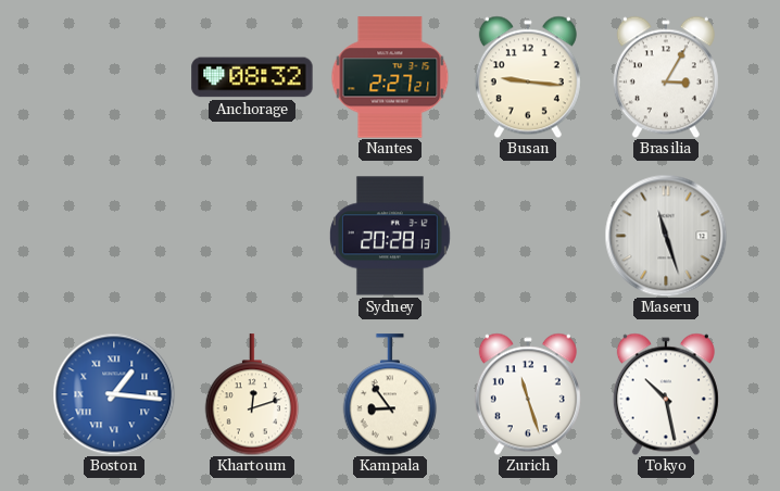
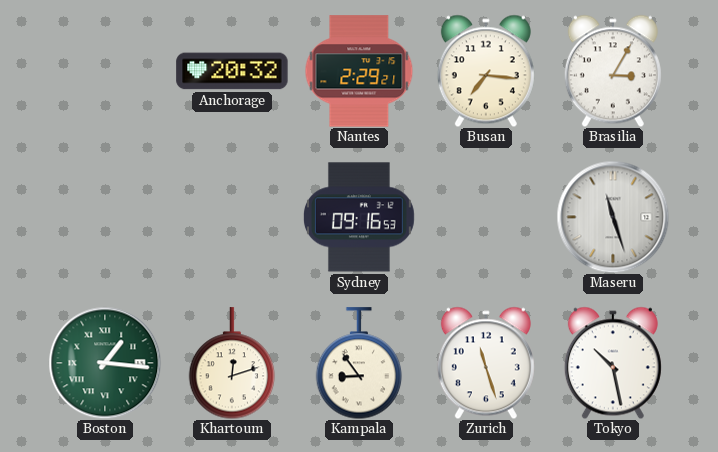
Anchorage: 08:32 -> 20:32 (232, 71)
Nantes: 2:27 -> 2:29 (359, 71)
Busan: 9:16 -> 7:16 (486, 71)
Sydney: 20:28 -> 09:16 (359, 217)
Boston dial: blue -> green (105, 363)
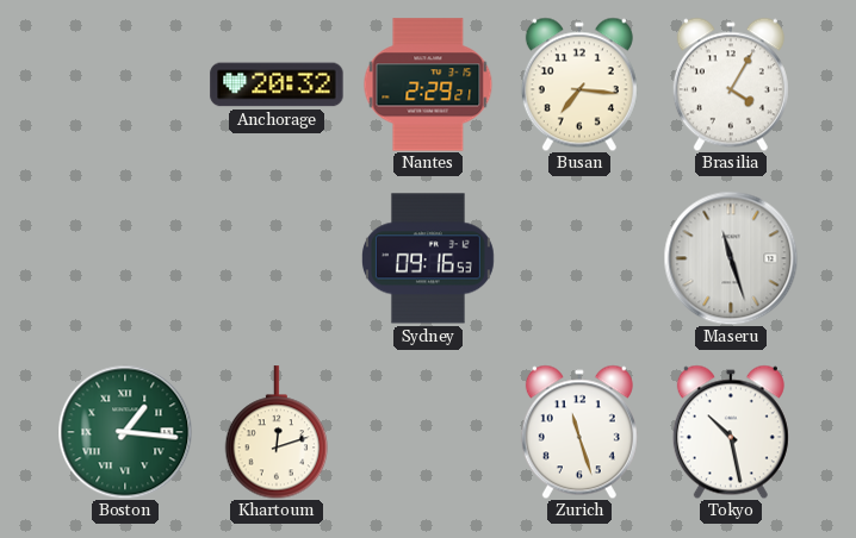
Brasilia: 3:05 -> 4:05 (731, 85)
Kampala: 8:54 -> none (359, 363)
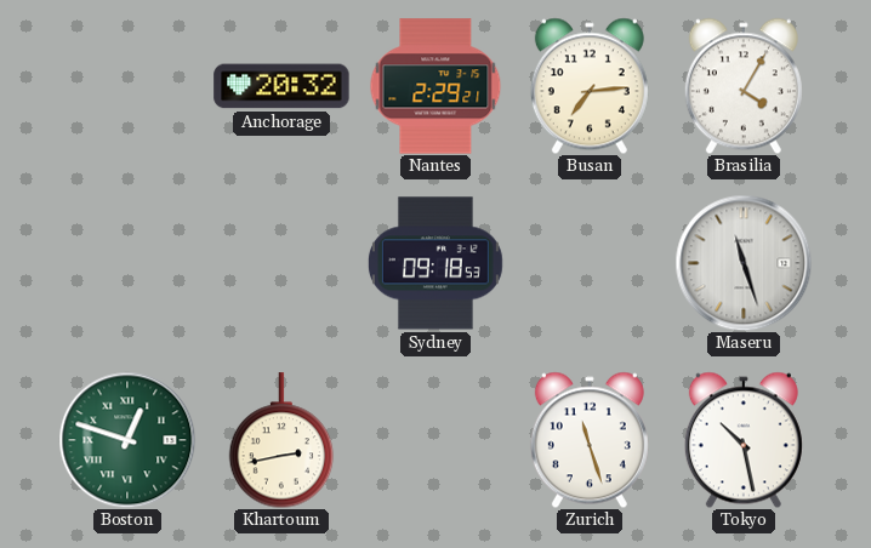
Busan: 7:16 -> 7:14 (590, 86)
Sydney: 09:16 -> 09:18 (435, 263)
Boston: 1:16 -> 12:48 (127, 440)
Khartoum: 12:12 -> 2:43 (281, 440)
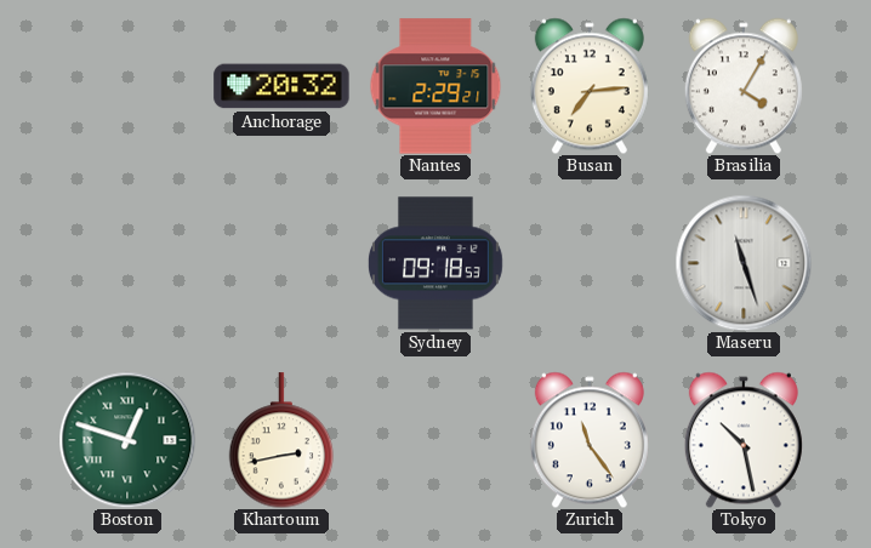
Zurich: 11:27 -> 11:24 (590, 440)
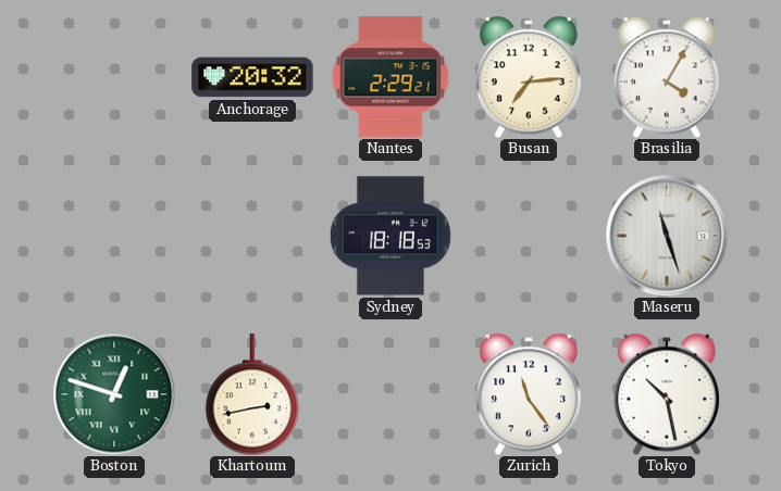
Sydney: 09:18 -> 18:18 (390, 236)
